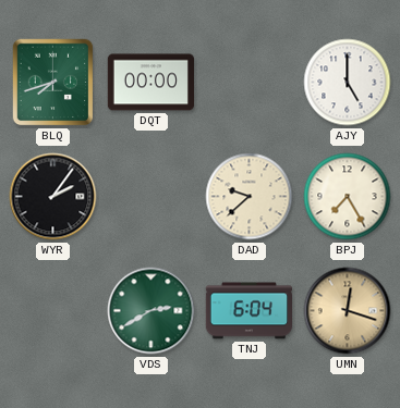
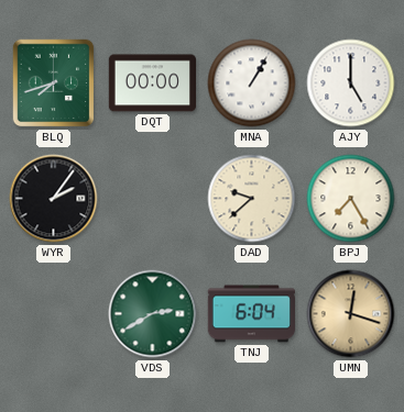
MNA: none -> 1:05 (252, 83)
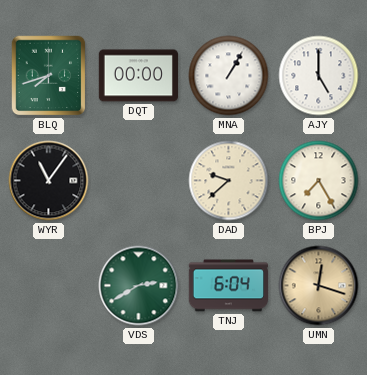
WYR: 2:06 -> 11:06 (49, 181)
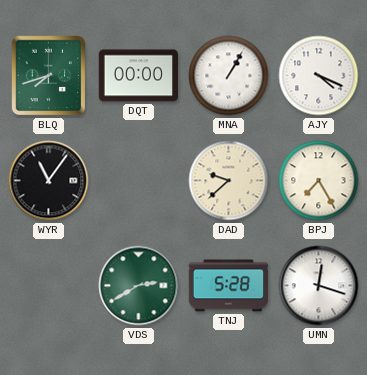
AJY: 5:00 -> 4:19 (319, 76)
TNJ: 6:04 -> 5:28 (228, 286)
UMN dial: champagne -> white (319, 286)
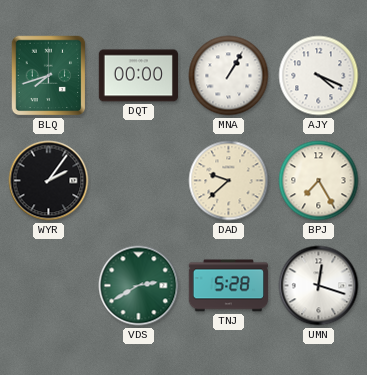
WYR: 11:06 -> 2:06 (49, 181)
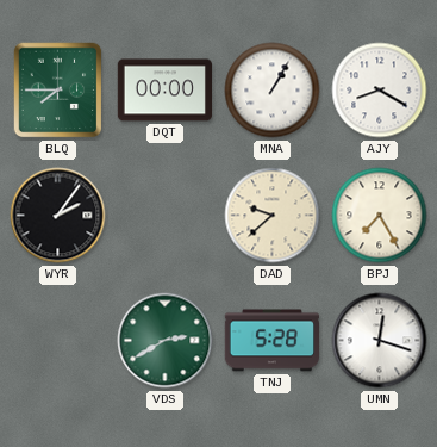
BLQ: 7:42 -> 7:45 (58, 91)
AJY: 4:19 -> 8:20 (380, 91)
